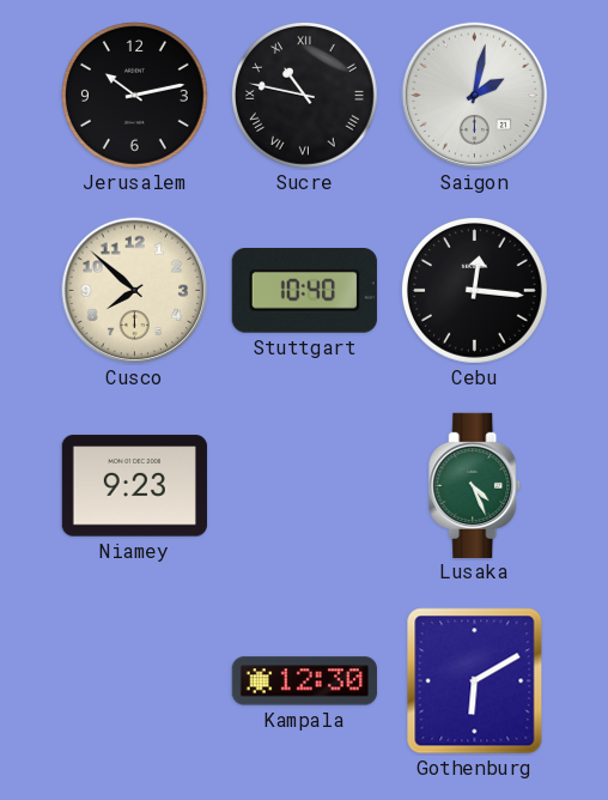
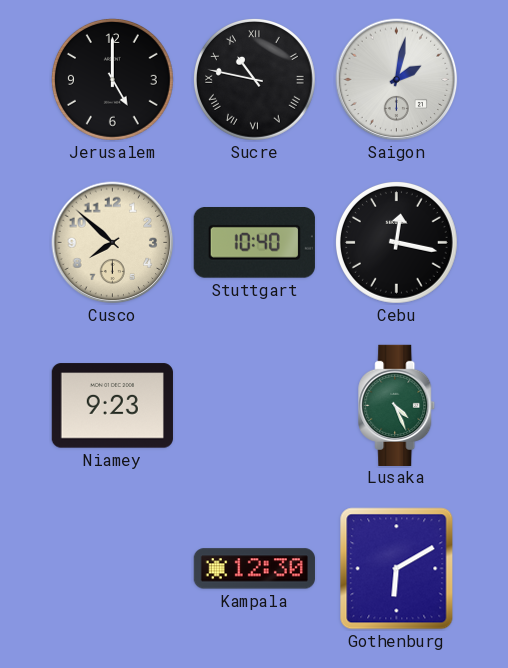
Jerusalem: 10:13 -> 5:00 (113, 80)
Cebu: 12:16 -> 12:17 (397, 243)
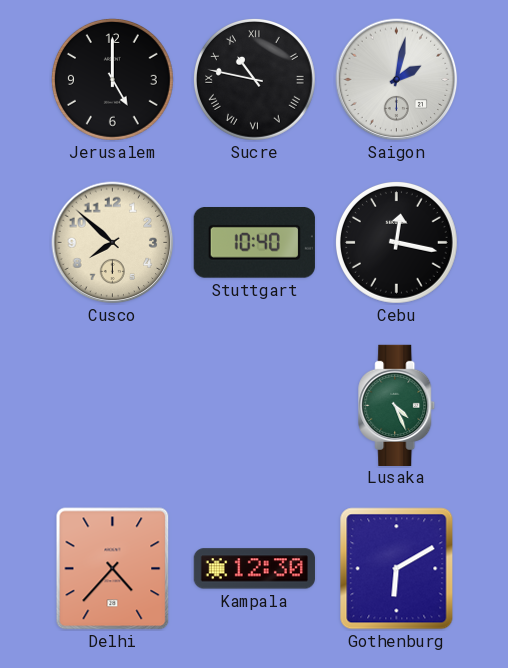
Niamey: 9:23 -> none (112, 406)
Delhi: none -> 4:37 (113, 569)
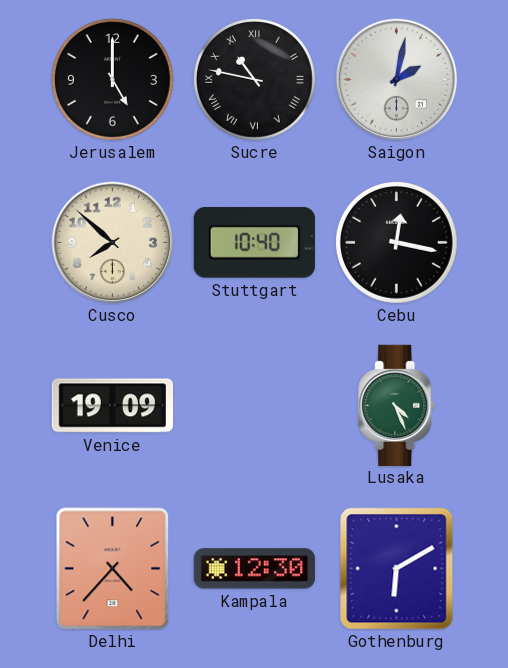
Venice: none -> 19:09 (112, 406)
